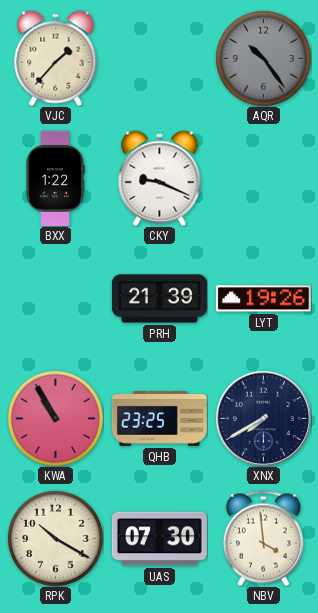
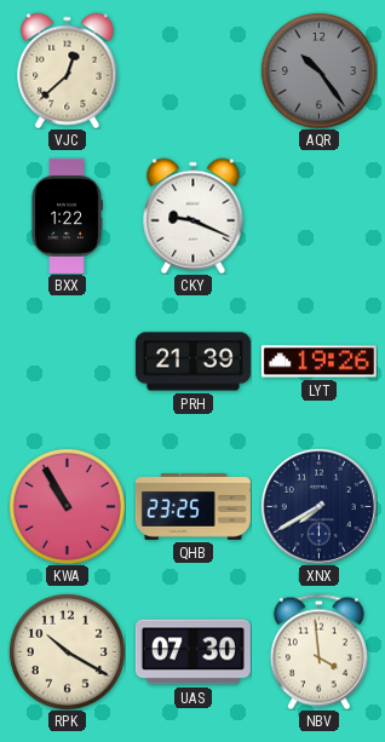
VJC: 1:37 -> 12:38 (68, 70)
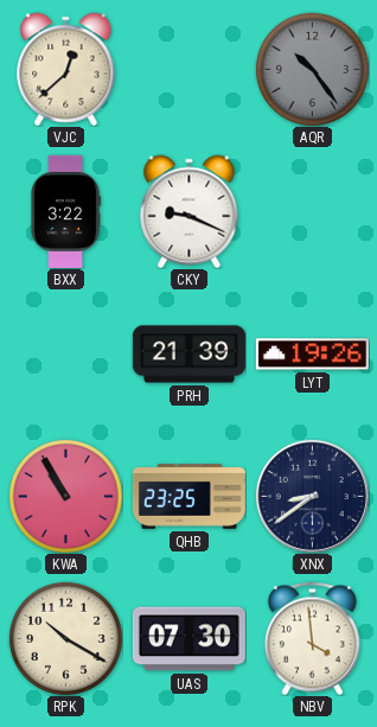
BXX: 1:22 -> 3:22 (65, 211)
XNX: 7:40 -> 8:39 (312, 496)
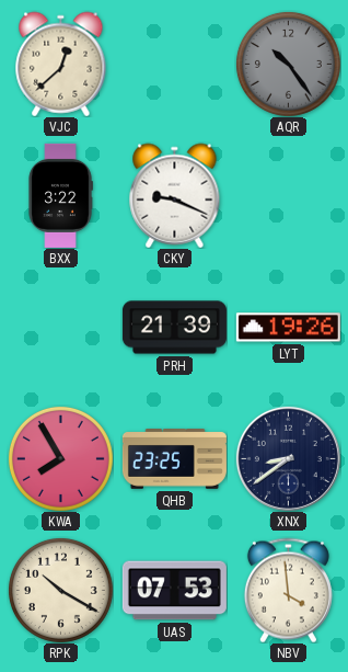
KWA: 10:55 -> 7:55 (60, 458)
UAS: 07:30 -> 07:53 (174, 591)
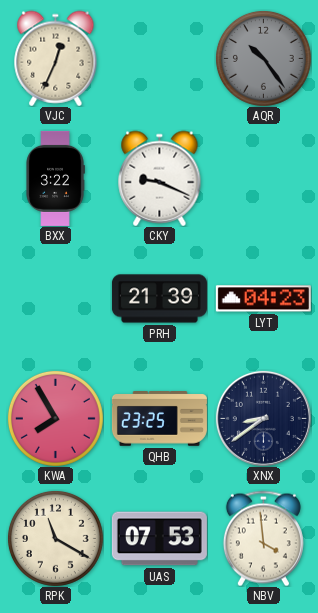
VJC: 12:38 -> 12:34 (56, 58)
LYT: 19:26 -> 04:23 (263, 299)
RPK: 10:20 -> 11:20 (55, 538)
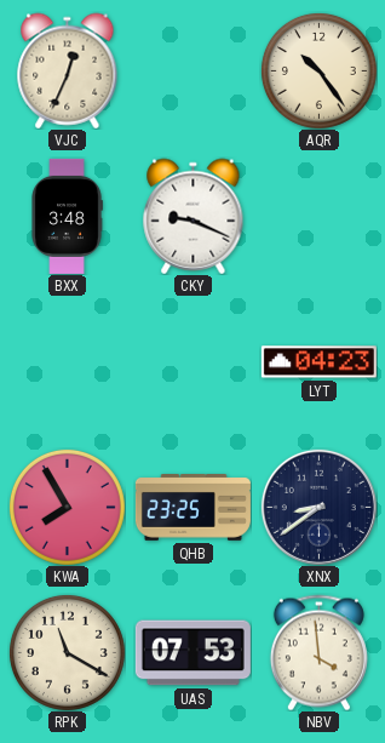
AQR dial: grey -> cream (318, 70)
BXX: 3:22 -> 3:48 (67, 216)
PRH: 21:39 -> none (159, 299)
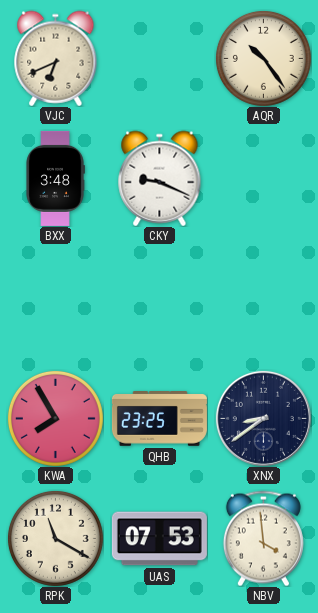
VJC: 12:34 -> 6:41 (56, 58)
LYT: 04:23 -> none (318, 362)
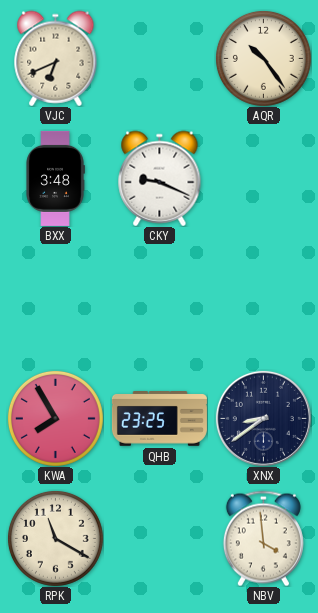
UAS: 07:53 -> none (159, 539)
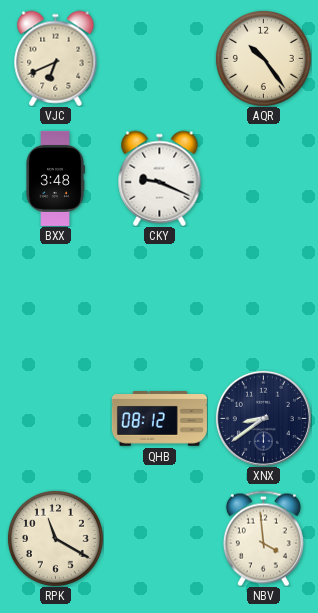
KWA: 7:55 -> none (55, 418)
QHB: 23:25 -> 08:12 (159, 419)
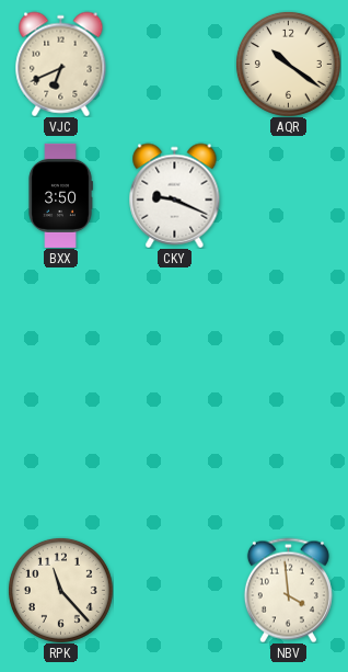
AQR: 10:24 -> 10:21 (288, 64)
BXX: 3:48 -> 3:50 (60, 195)
QHB: 08:12 -> none (159, 419)
XNX: 8:39 -> none (263, 418)
RPK: 11:20 -> 11:23 (60, 590)
